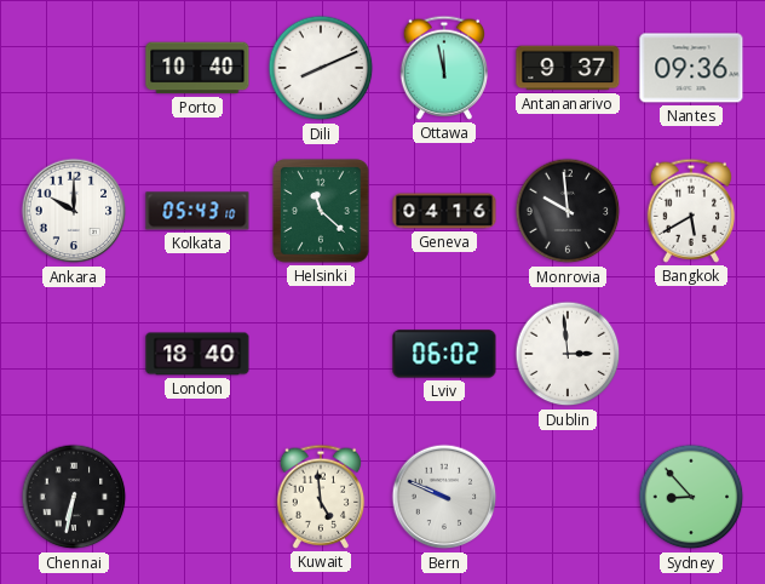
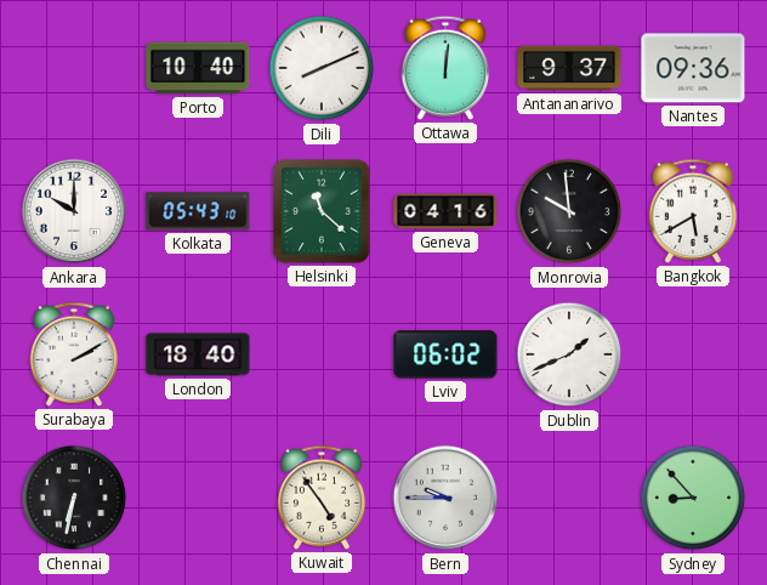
Ottawa: 11:58 -> 12:01 (445, 68)
Surabaya: none -> 2:10 (74, 354)
Dublin: 2:59 -> 1:41 (569, 354)
Kuwait: 4:59 -> 4:54 (322, 498)
Bern: 9:49 -> 9:45 (445, 498)
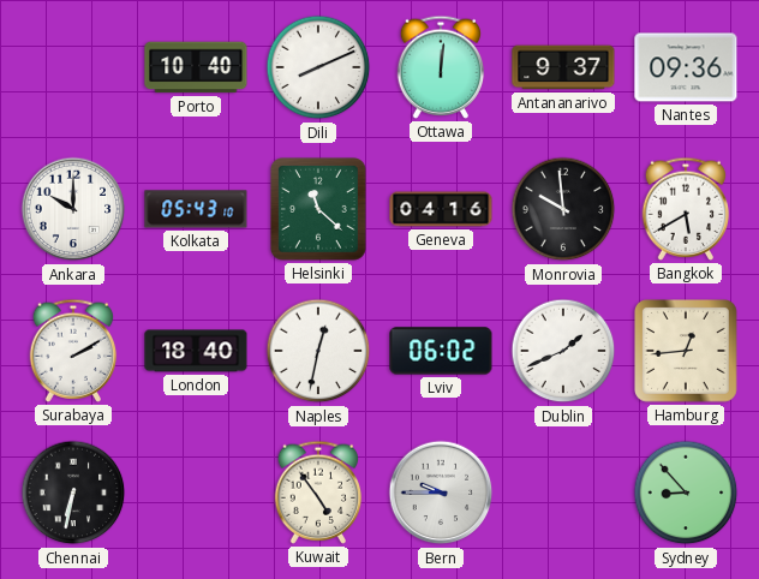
Naples: none -> 12:32 (318, 351)
Hamburg: none -> 12:44 (687, 352)
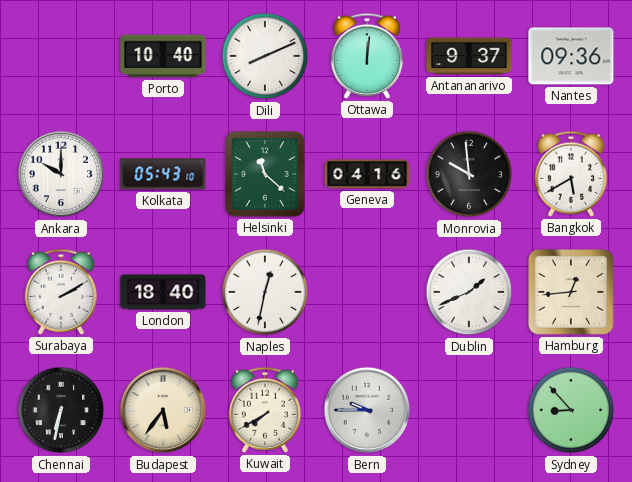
Lviv: 06:02 -> none (441, 351)
Budapest: none -> 5:36 (163, 410)
Kuwait: 4:54 -> 7:40 (265, 410)
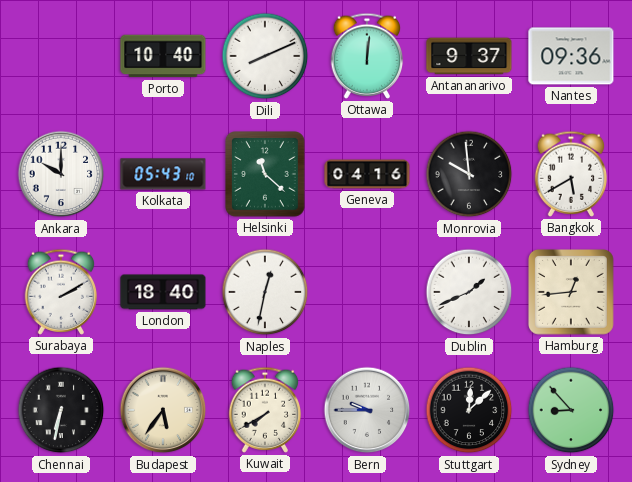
Stuttgart: none -> 12:08 (469, 410)
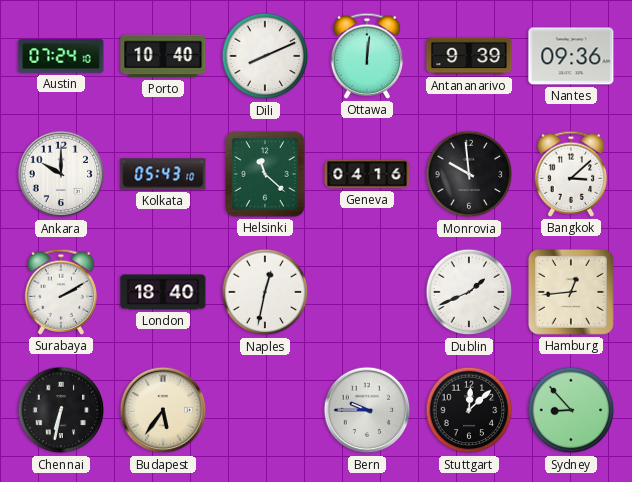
Austin: none -> 07:24 (61, 56)
Antananarivo: 9:37 -> 9:39 (469, 56)
Bangkok: 5:40 -> 3:08 (571, 174)
Kuwait: 7:40 -> none (265, 410)
